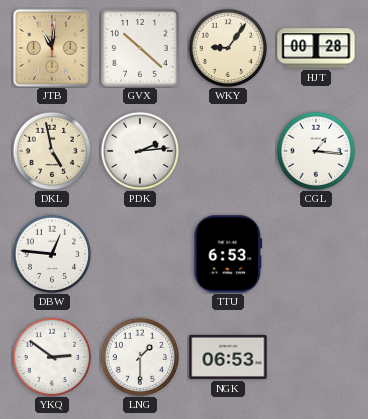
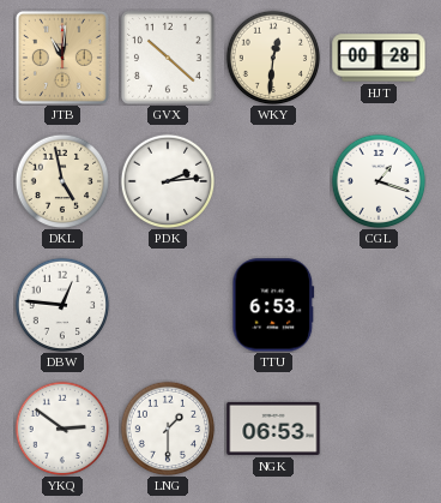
WKY: 9:06 -> 12:31 (273, 58)
CGL: 1:16 -> 1:18 (379, 181)
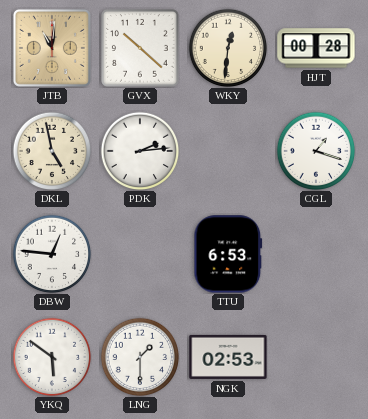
YKQ: 2:51 -> 5:51 (52, 357)
NGK: 06:53 -> 02:53 (228, 357)
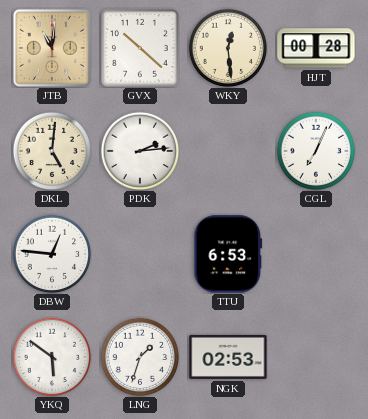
WKY: 12:31 -> 12:29 (228, 48)
DKL: 4:58 -> 5:01 (52, 151)
CGL: 1:18 -> 7:04 (316, 151)
LNG: 1:30 -> 1:33 (140, 357)
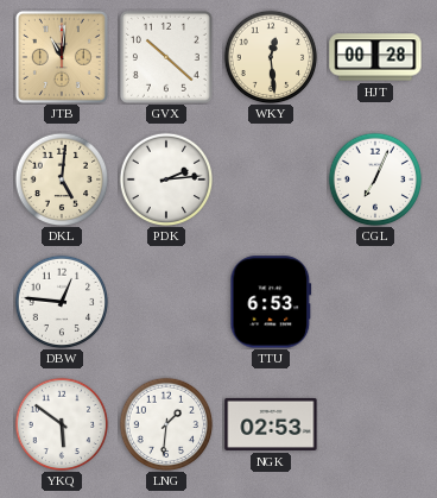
LNG: 1:33 -> 1:31 (166, 424)
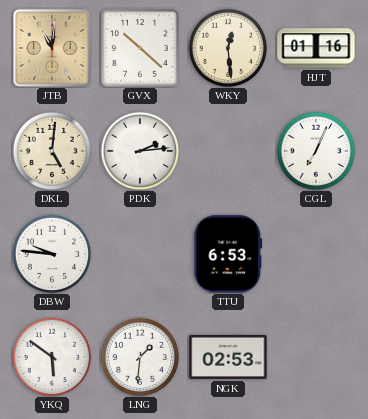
HJT: 00:28 -> 01:16 (316, 48)
DBW: 12:46 -> 9:46 (52, 254)
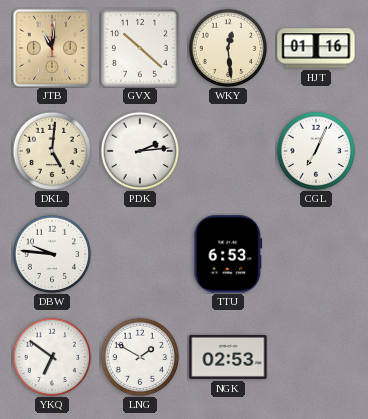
YKQ: 5:51 -> 6:51 (52, 357)
LNG: 1:31 -> 1:50 (140, 357)
